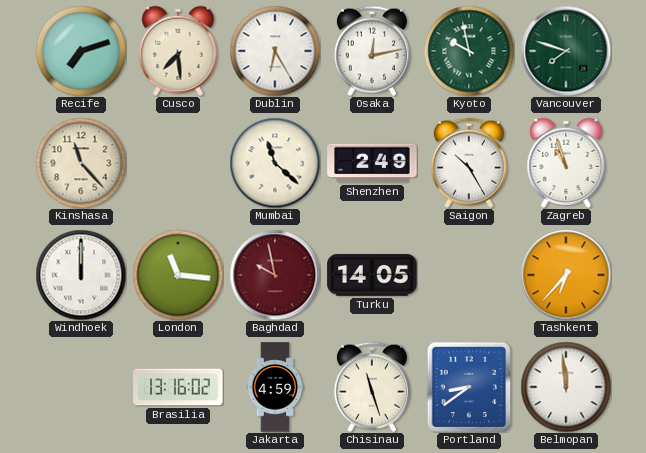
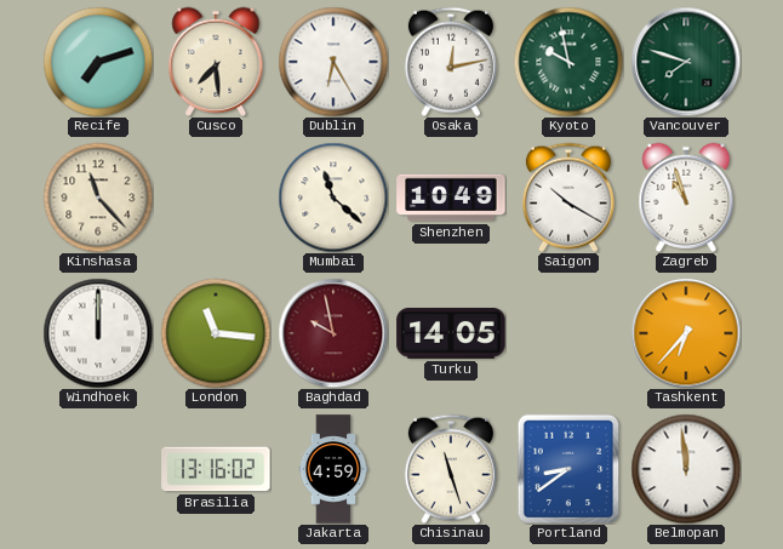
Shenzhen: 2:49 -> 10:49 (451, 198)
Saigon: 10:25 -> 10:20 (568, 198)
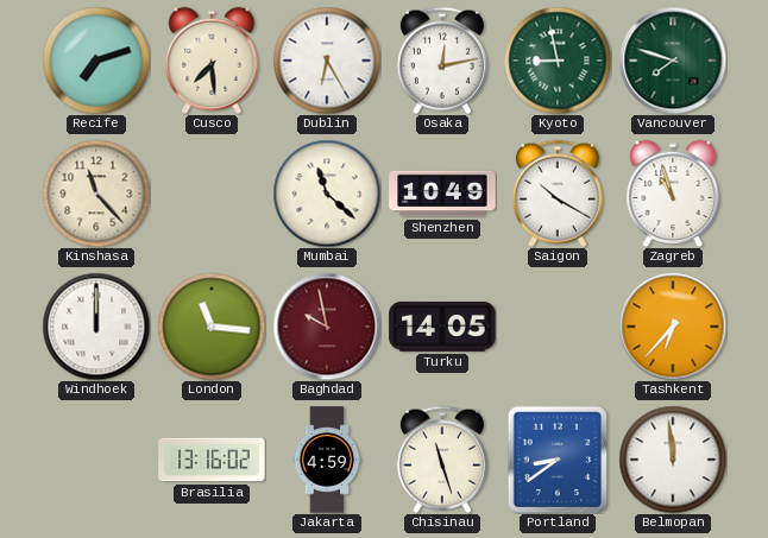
Kyoto: 9:58 -> 8:58 (558, 61)
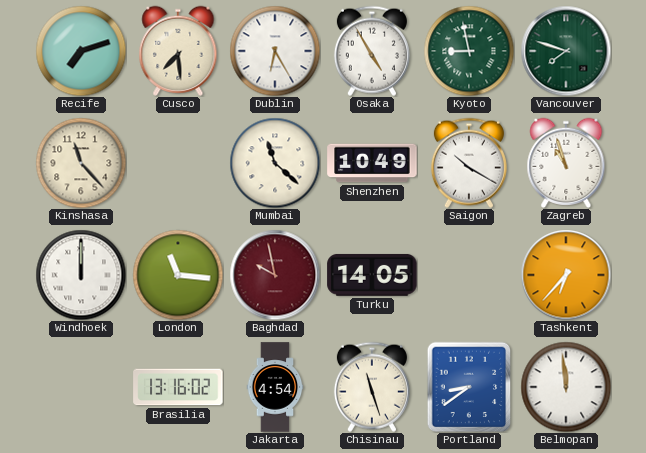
Osaka: 12:13 -> 4:55 (372, 51)
Jakarta: 4:59 -> 4:54 (275, 387)
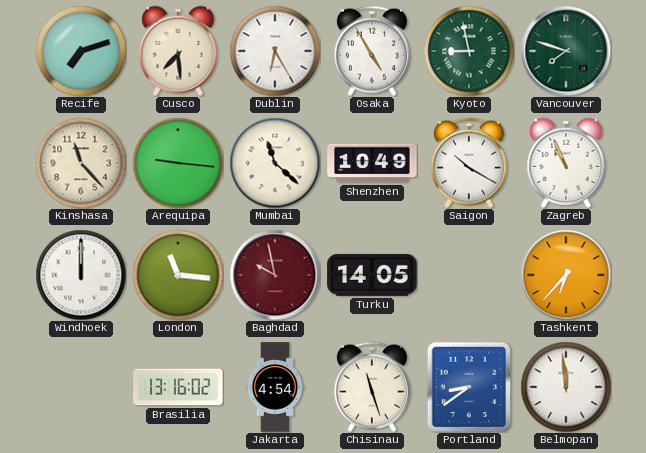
Arequipa: none -> 9:16 (178, 163)
Zagreb: 10:57 -> 10:56 (566, 163)
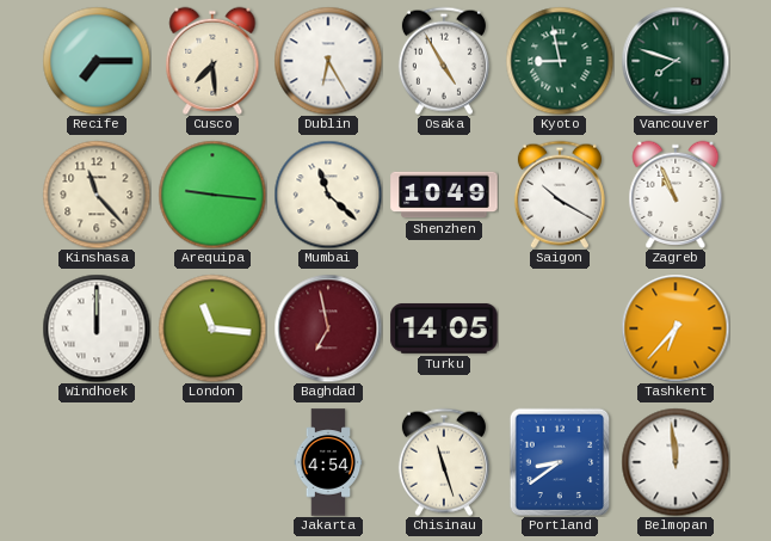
Recife: 7:12 -> 7:15 (97, 61)
Baghdad: 9:58 -> 6:58 (328, 328)
Brasilia: 13:16 -> none (178, 387)
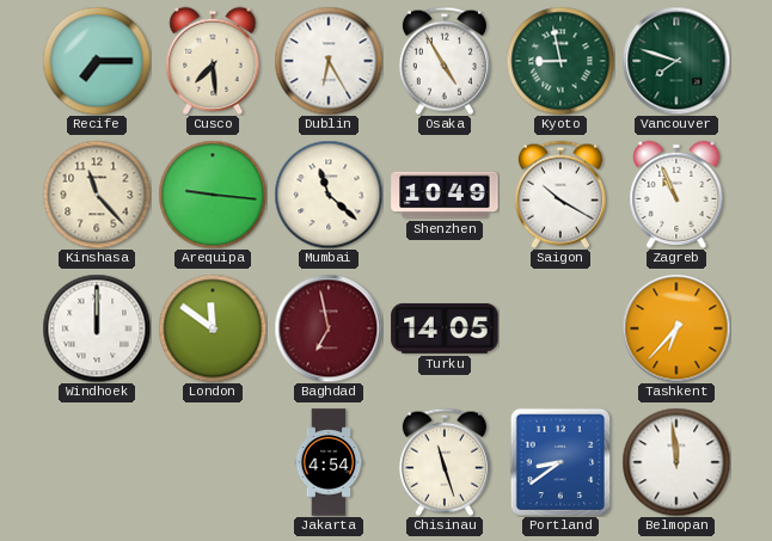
London: 11:16 -> 11:51 (213, 328)
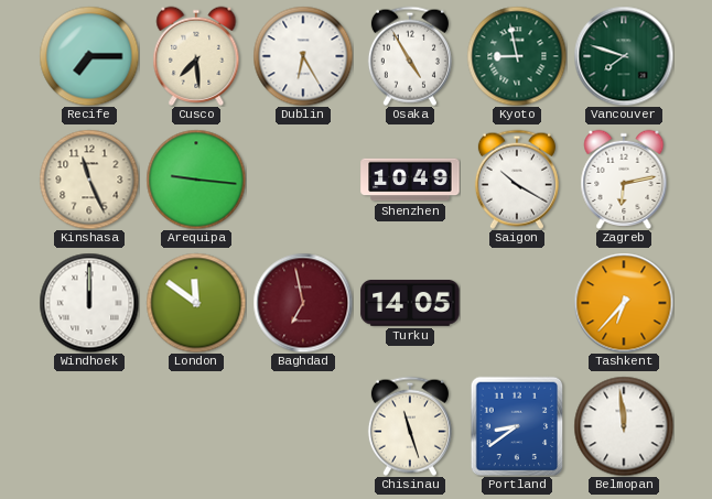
Kinshasa: 11:23 -> 11:26 (89, 180)
Mumbai: 11:22 -> none (329, 195)
Zagreb: 10:56 -> 6:13 (624, 180)
Jakarta: 4:54 -> none (329, 462)
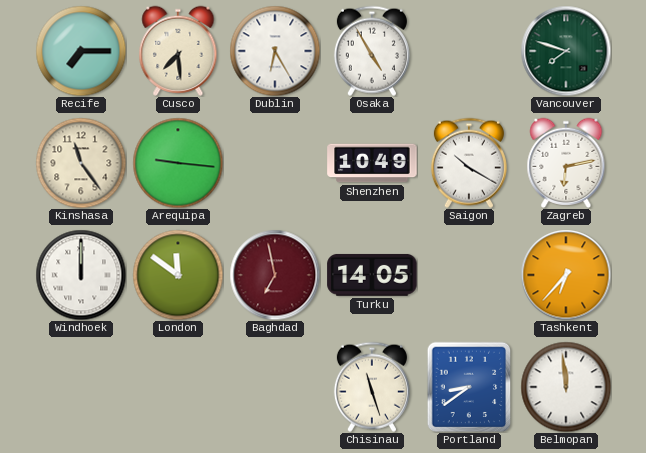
Kyoto: 8:58 -> none (517, 56)
Kinshasa: 11:26 -> 11:24 (81, 163)
